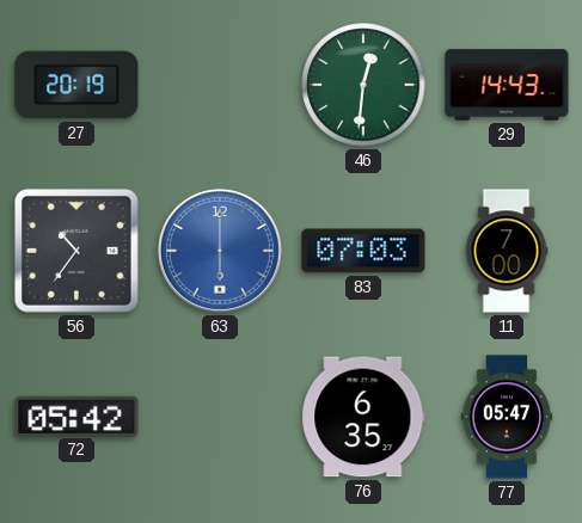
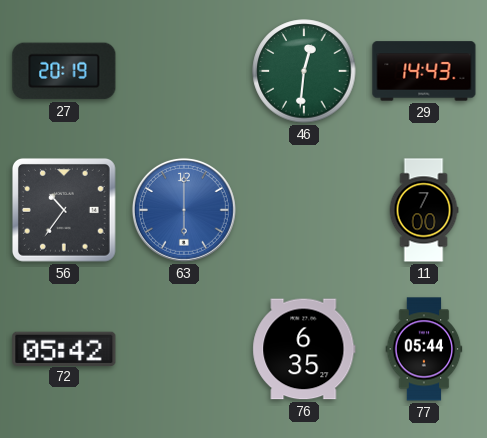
83: 07:03 -> none (363, 251)
77: 05:47 -> 05:44 (424, 349)
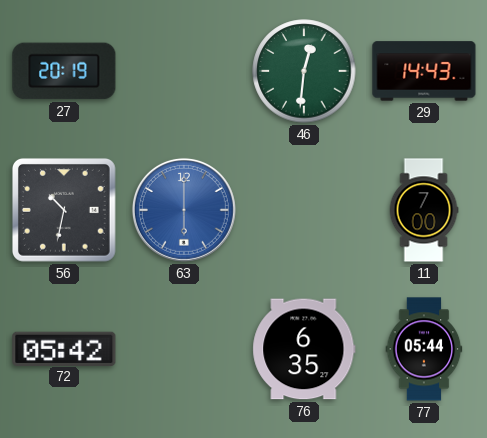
56: 10:36 -> 10:32 (64, 210)
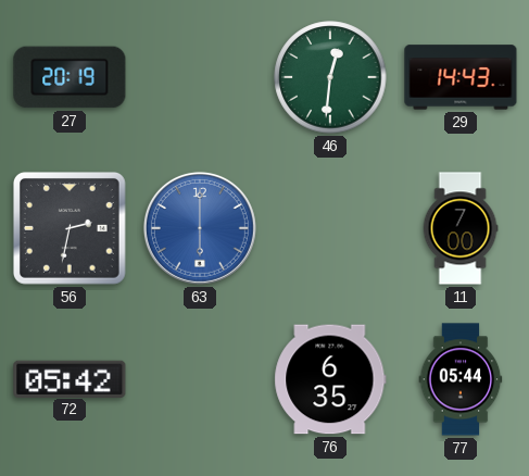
56: 10:32 -> 2:32 (70, 228)
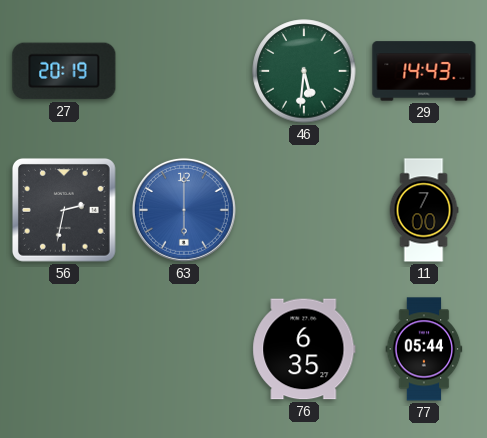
46: 12:31 -> 5:31 (304, 71)
72: 05:42 -> none (70, 378)
